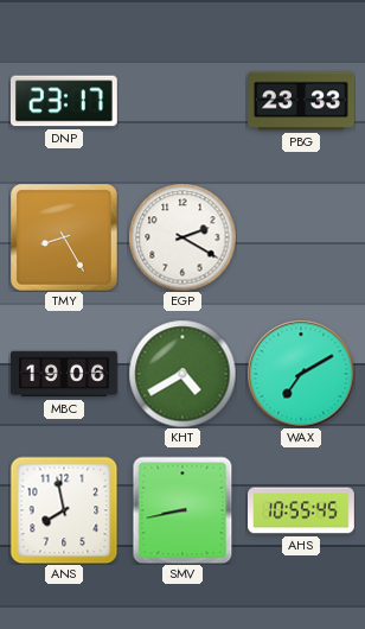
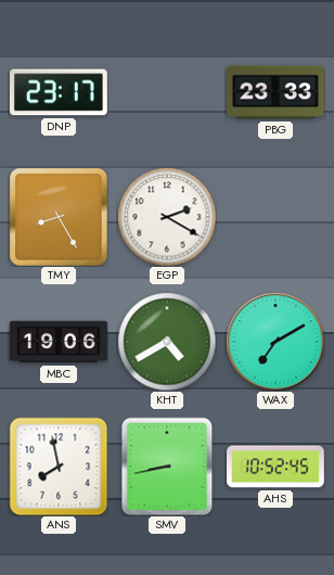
AHS: 10:55 -> 10:52 (277, 467)
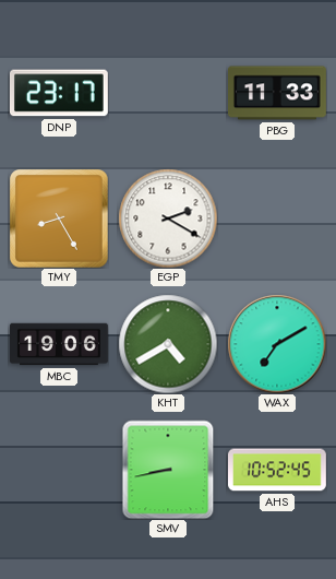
PBG: 23:33 -> 11:33 (278, 93)
ANS: 7:58 -> none (59, 467)
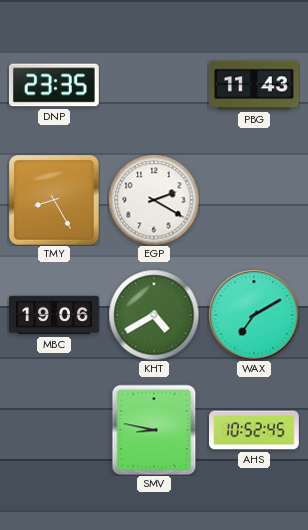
DNP: 23:17 -> 23:35 (54, 85)
PBG: 11:33 -> 11:43 (255, 85)
SMV: 8:43 -> 8:47 (154, 430)
